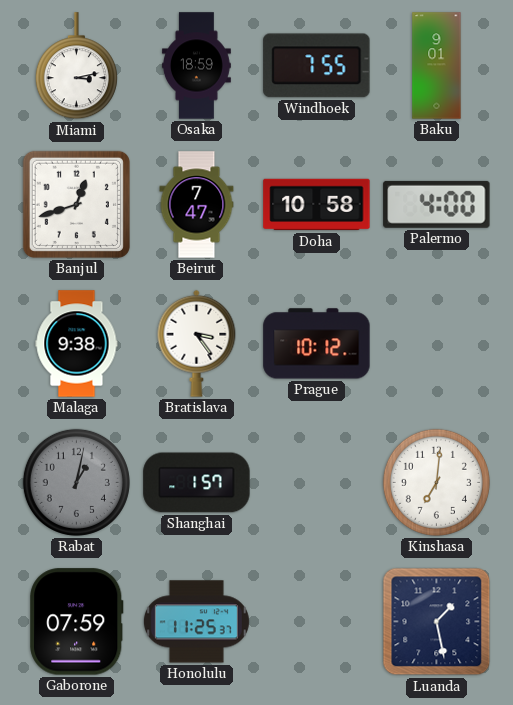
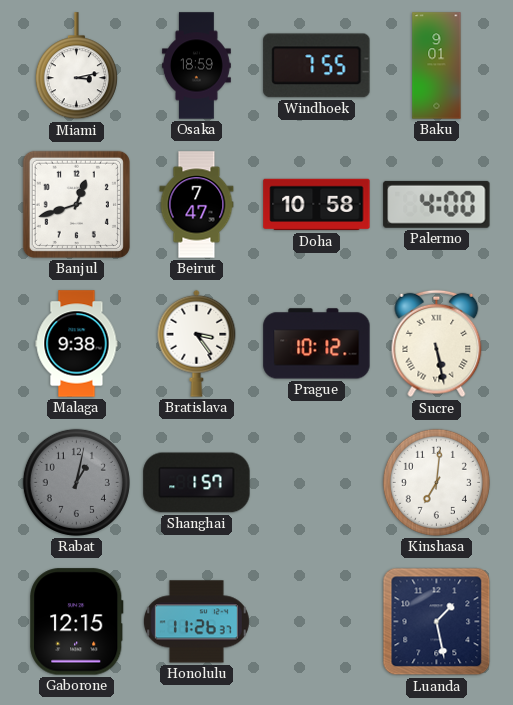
Sucre: none -> 5:28 (437, 344)
Gaborone: 07:59 -> 12:15 (77, 622)
Honolulu: 11:25 -> 11:26 (196, 622)
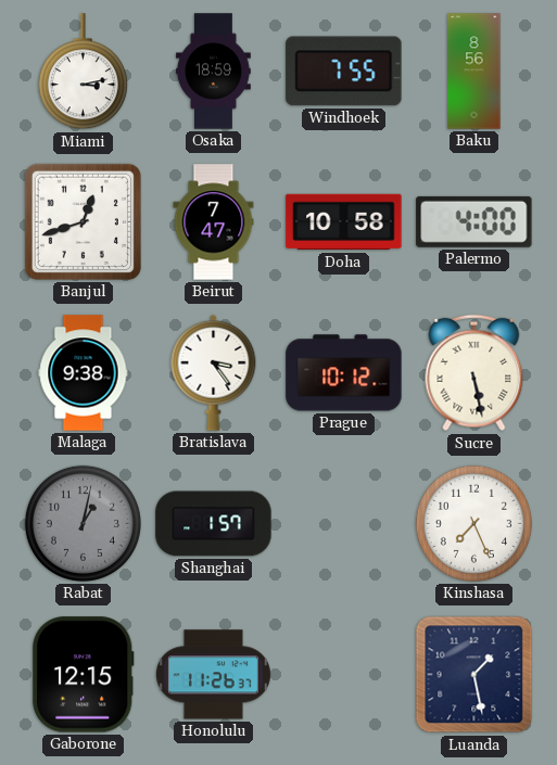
Baku: 9:01 -> 8:56 (474, 72)
Kinshasa: 7:01 -> 7:26 (473, 523)
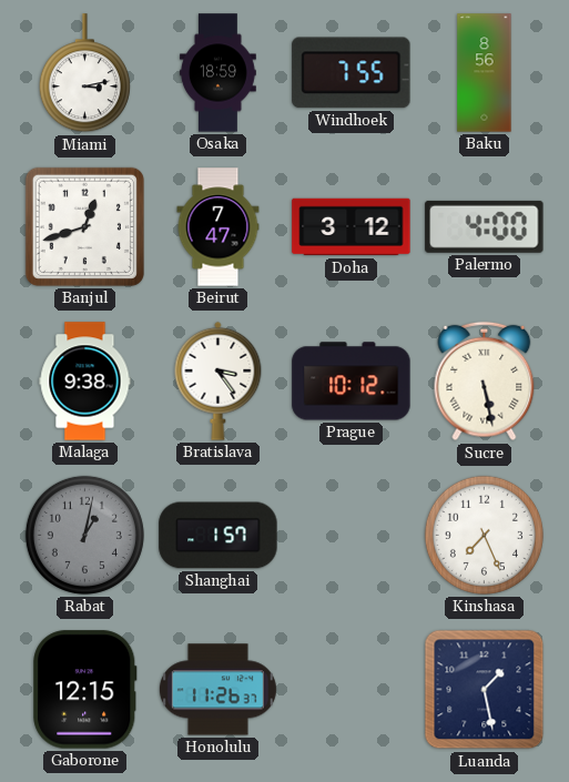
Doha: 10:58 -> 3:12 (352, 227)
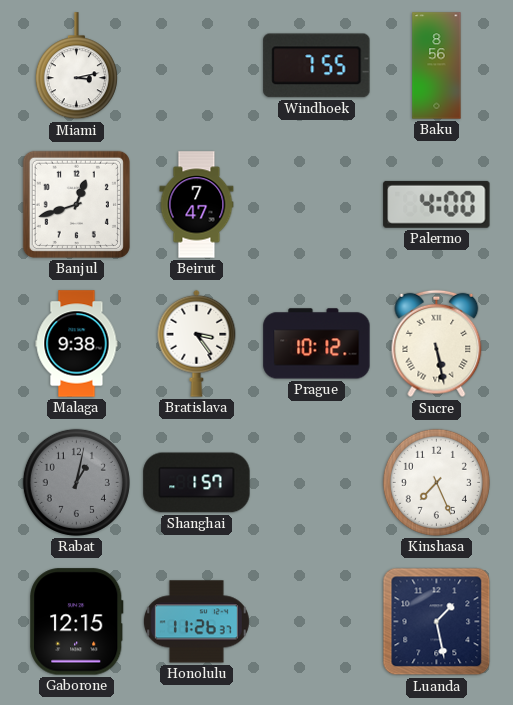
Osaka: 18:59 -> none (217, 73)
Doha: 3:12 -> none (352, 227)
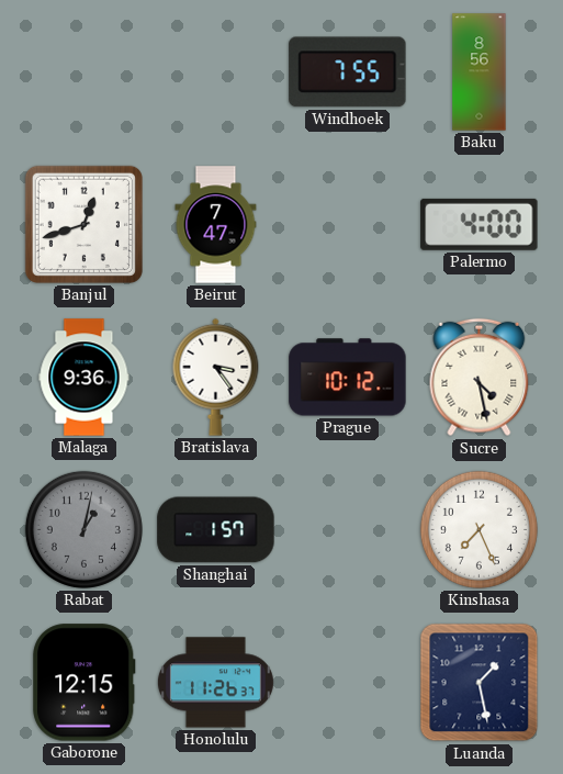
Miami: 3:13 -> none (76, 66)
Malaga: 9:38 -> 9:36 (85, 378)
Sucre: 5:28 -> 4:28 (480, 378)
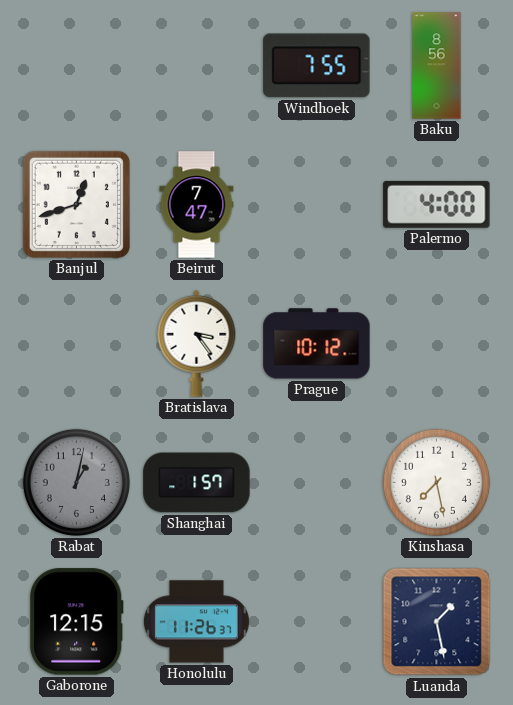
Malaga: 9:36 -> none (85, 378)
Sucre: 4:28 -> none (480, 378)
Kinshasa: 7:26 -> 7:28 (436, 482)
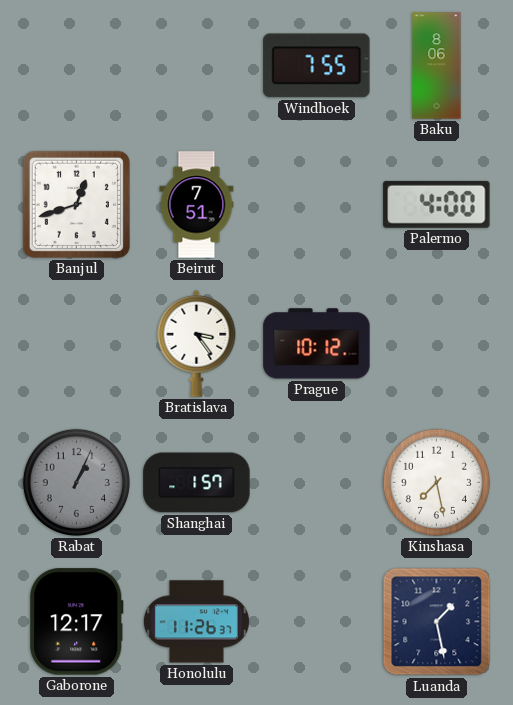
Baku: 8:56 -> 8:06 (437, 66)
Beirut: 7:47 -> 7:51 (197, 205)
Rabat: 1:02 -> 1:04 (76, 482)
Gaborone: 12:15 -> 12:17 (77, 622)
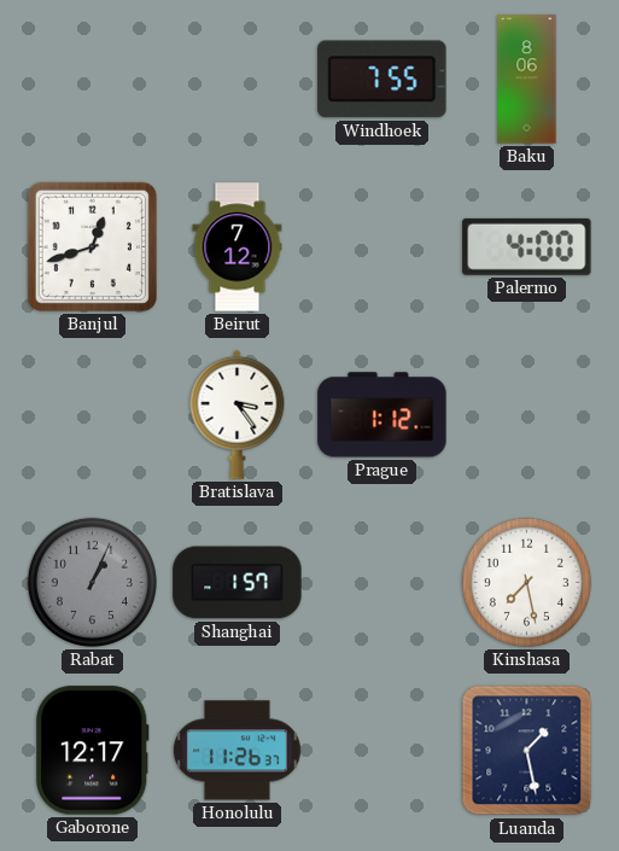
Beirut: 7:51 -> 7:12 (238, 247)
Prague: 10:12 -> 1:12 (383, 415)
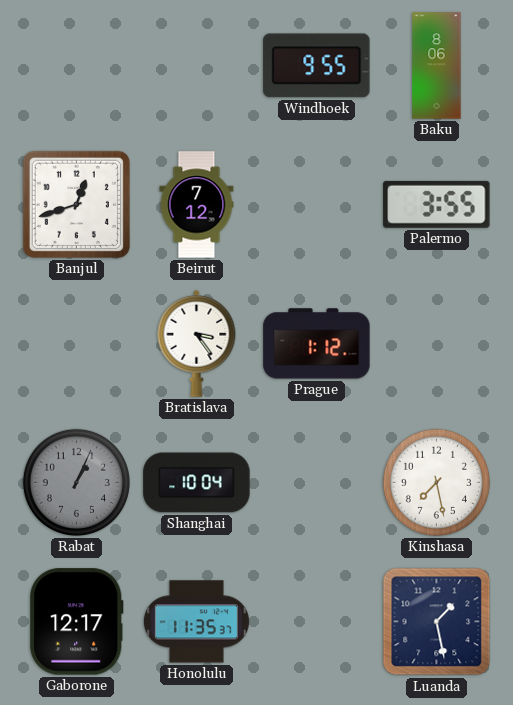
Windhoek: 7:55 -> 9:55 (317, 66)
Palermo: 4:00 -> 3:55 (437, 204)
Shanghai: 1:57 -> 10:04 (197, 483)
Honolulu: 11:26 -> 11:35 (196, 622)
